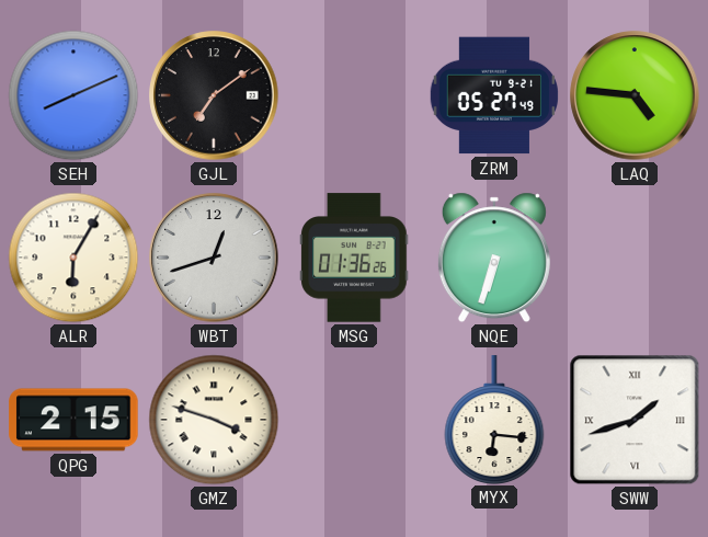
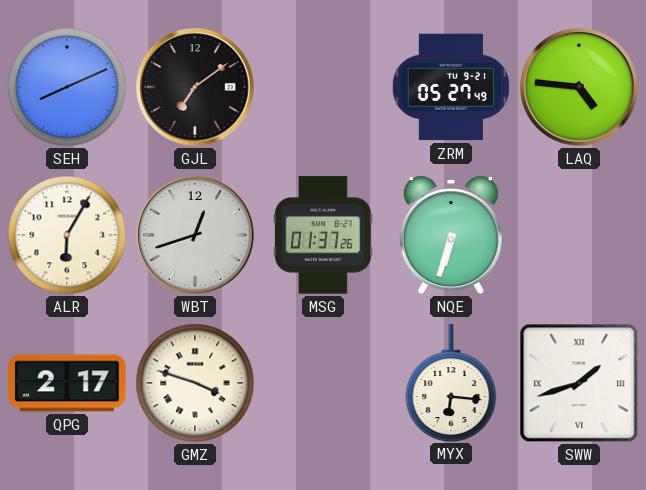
MSG: 01:36 -> 01:37 (323, 235)
QPG: 2:15 -> 2:17 (67, 383)
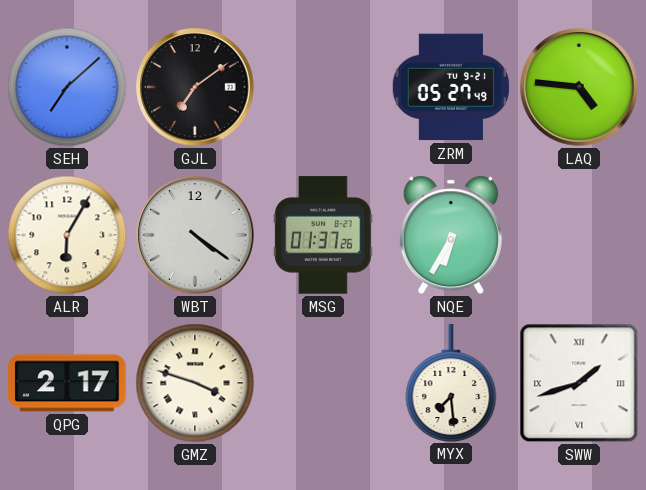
SEH: 8:11 -> 7:08 (67, 87)
WBT: 12:42 -> 4:21 (195, 235)
NQE: 6:33 -> 6:35 (451, 235)
MYX: 6:16 -> 7:29 (451, 383)
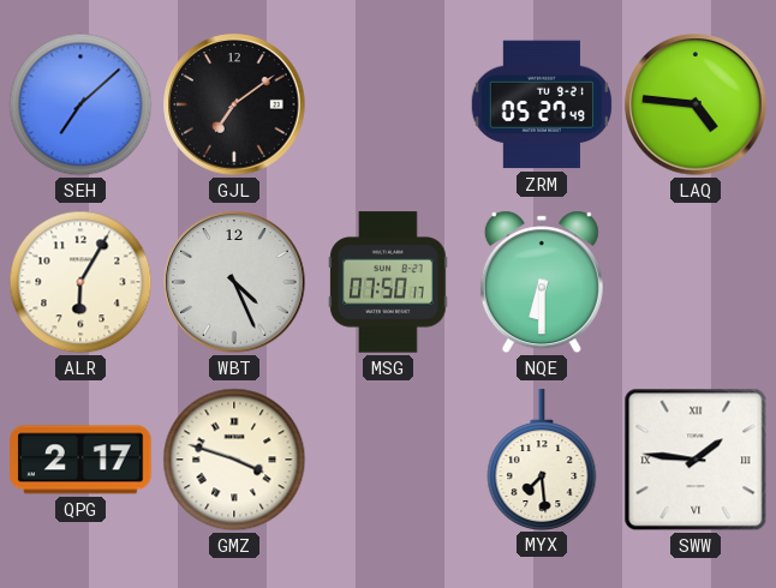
WBT: 4:21 -> 4:26 (234, 282)
MSG: 01:37 -> 07:50 (388, 282)
NQE: 6:35 -> 6:30 (542, 282)
SWW: 1:42 -> 1:46 (696, 460)
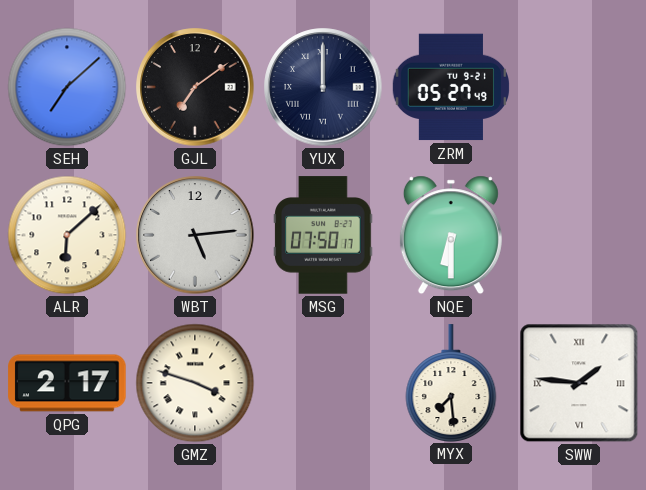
YUX: none -> 12:00 (323, 87)
LAQ: 4:46 -> none (696, 104)
ALR: 6:05 -> 6:08 (67, 235)
WBT: 4:26 -> 5:14 (195, 235)
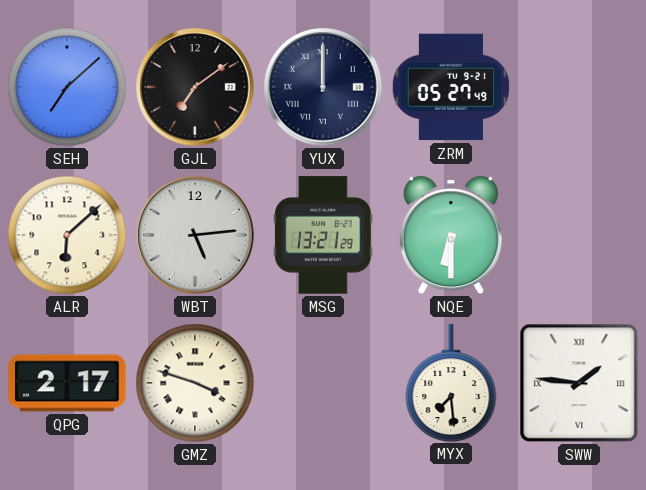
MSG: 07:50 -> 13:21 (323, 235)
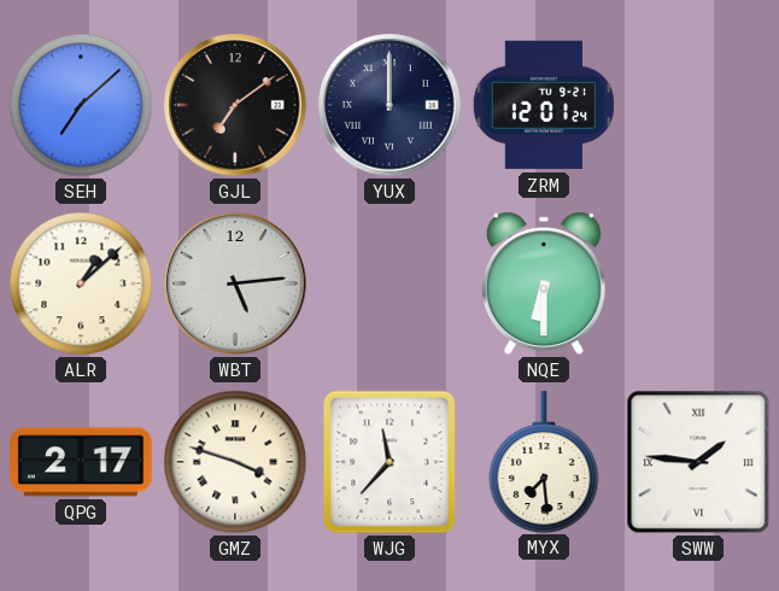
ZRM: 05:27 -> 12:01 (543, 105)
ALR: 6:08 -> 1:08 (81, 283)
MSG: 13:21 -> none (323, 235)
WJG: none -> 11:37 (389, 462)
